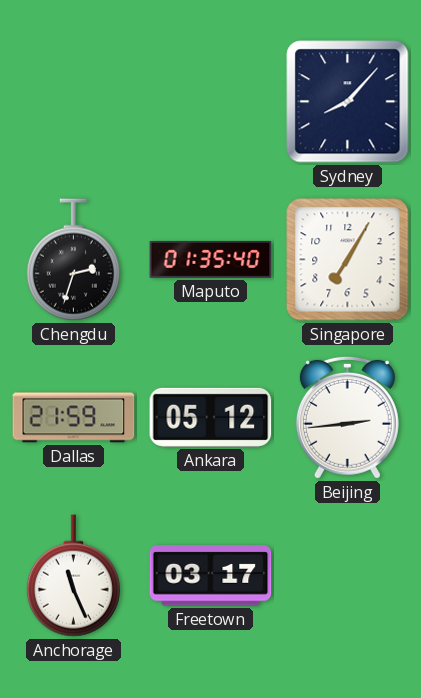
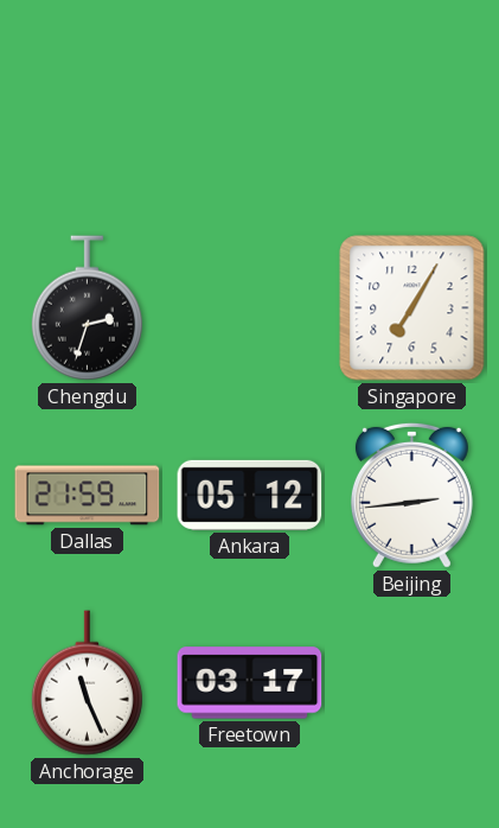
Sydney: 8:07 -> none (348, 102)
Maputo: 01:35 -> none (211, 259)
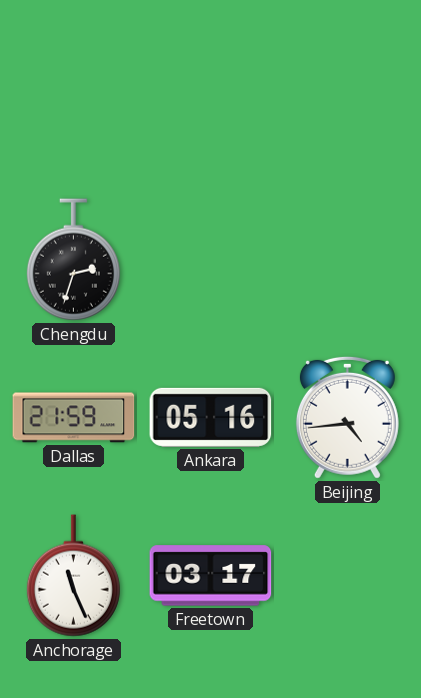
Singapore: 7:05 -> none (412, 308)
Ankara: 05:12 -> 05:16 (211, 417)
Beijing: 2:44 -> 4:44 (347, 417)
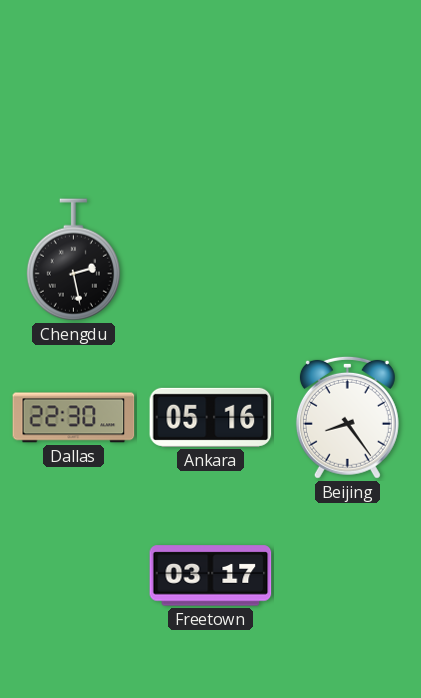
Chengdu: 2:33 -> 2:28 (73, 260)
Dallas: 21:59 -> 22:30 (74, 418)
Beijing: 4:44 -> 8:24 (347, 417)
Anchorage: 11:26 -> none (73, 576)
